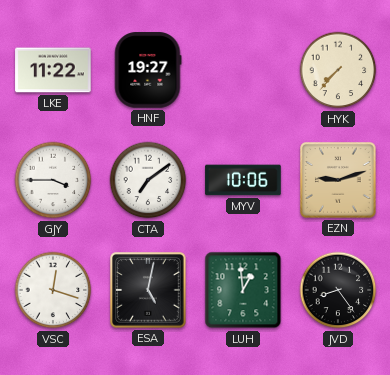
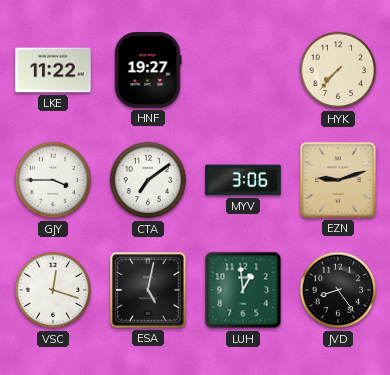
MYV: 10:06 -> 3:06 (243, 180)
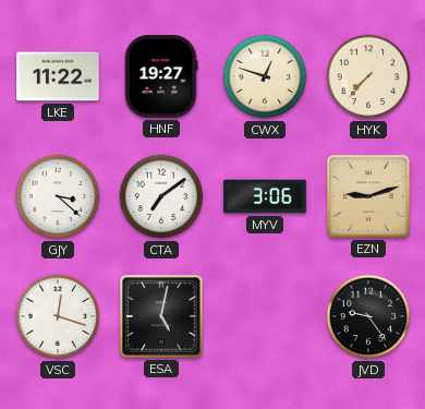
CWX: none -> 12:48 (265, 76)
GJY: 3:45 -> 3:22 (58, 196)
LUH: 12:59 -> none (243, 290)
JVD: 8:24 -> 9:24 (368, 316)
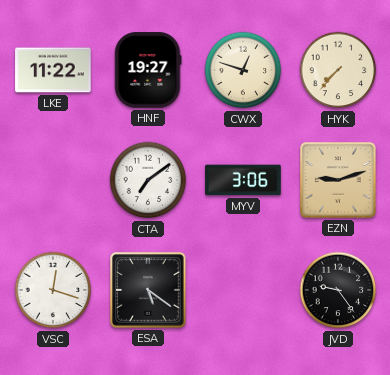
GJY: 3:22 -> none (58, 196)
ESA: 5:02 -> 5:21 (148, 290)
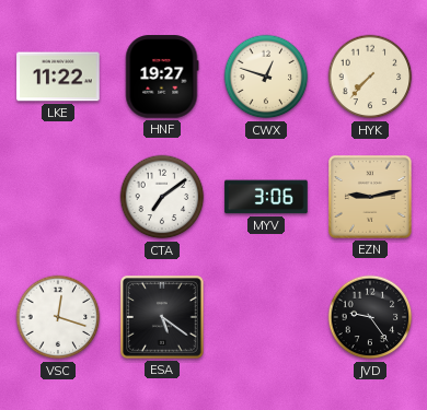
EZN: 9:12 -> 9:13 (370, 197)
